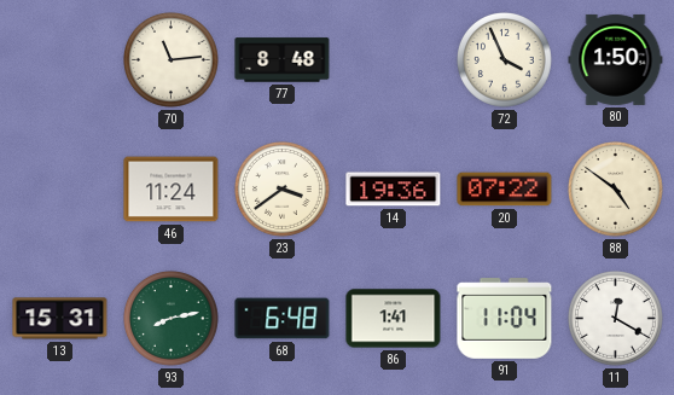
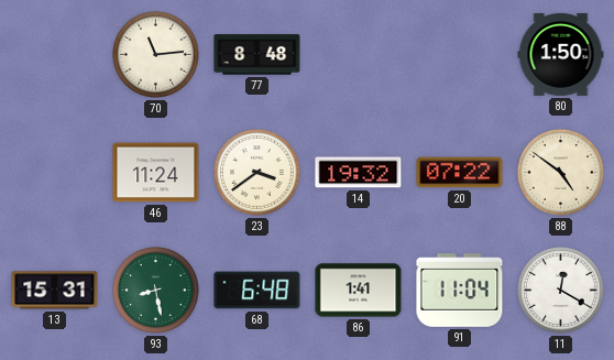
72: 3:56 -> none (505, 60)
14: 19:36 -> 19:32 (359, 173)
93: 8:13 -> 8:28 (156, 291)
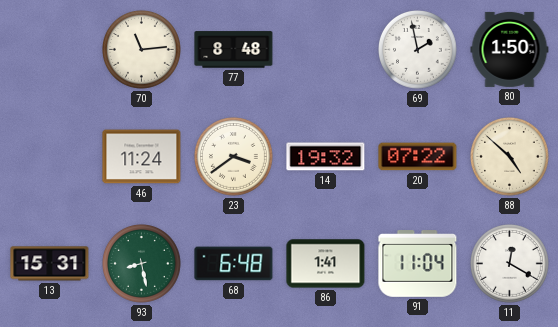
69: none -> 1:58 (418, 50)
88: 4:51 -> 4:52 (510, 157)
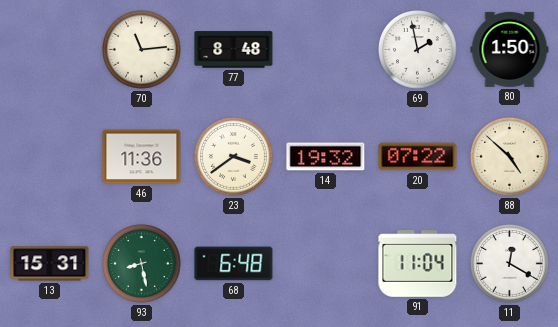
46: 11:24 -> 11:36 (142, 157)
86: 1:41 -> none (326, 264)
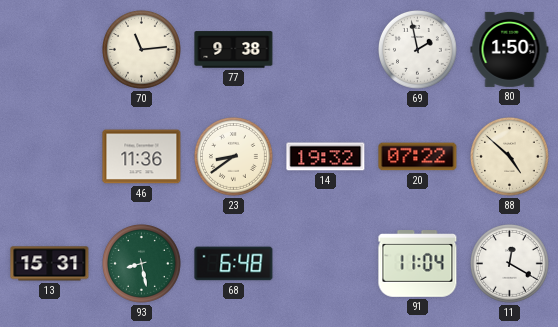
77: 8:48 -> 9:38 (234, 50)
23: 3:39 -> 8:39 (234, 157)
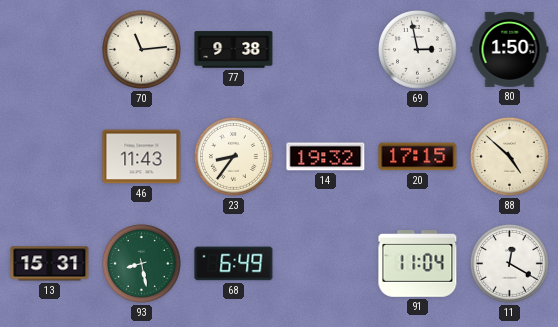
69: 1:58 -> 2:58 (418, 50)
46: 11:36 -> 11:43 (142, 157)
23: 8:39 -> 8:36 (234, 157)
20: 07:22 -> 17:15 (418, 157)
68: 6:48 -> 6:49 (234, 264)
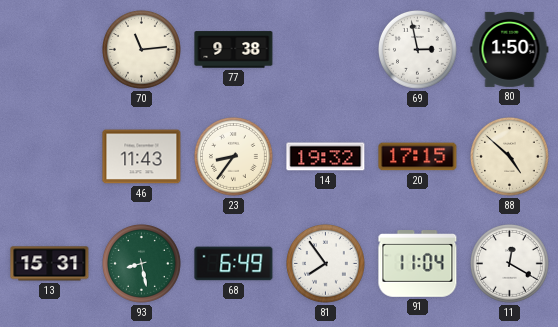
81: none -> 7:54 (326, 264)
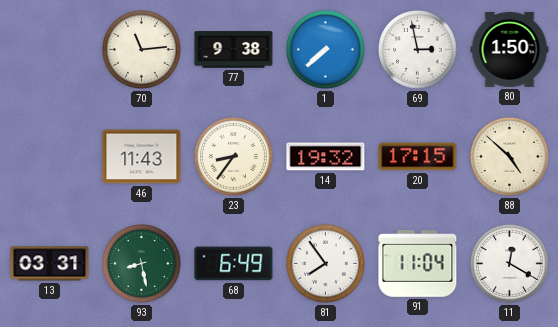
1: none -> 7:38 (326, 50)
13: 15:31 -> 03:31 (50, 264)
